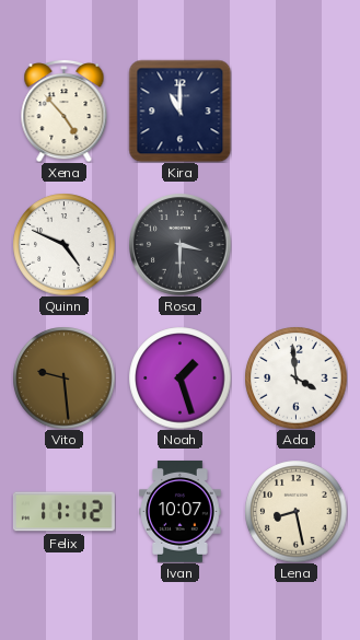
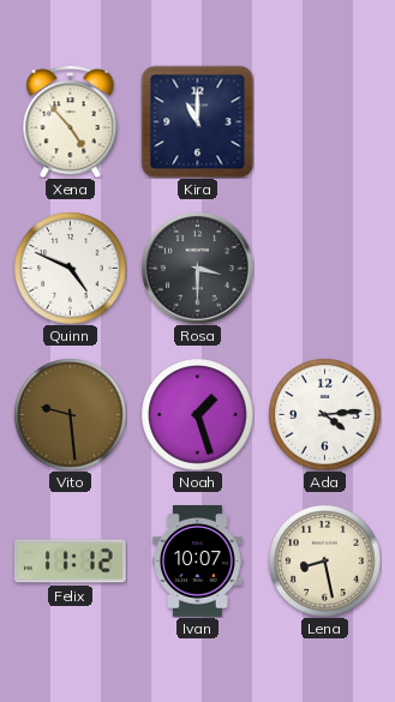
Ada: 3:59 -> 4:14 (324, 414)
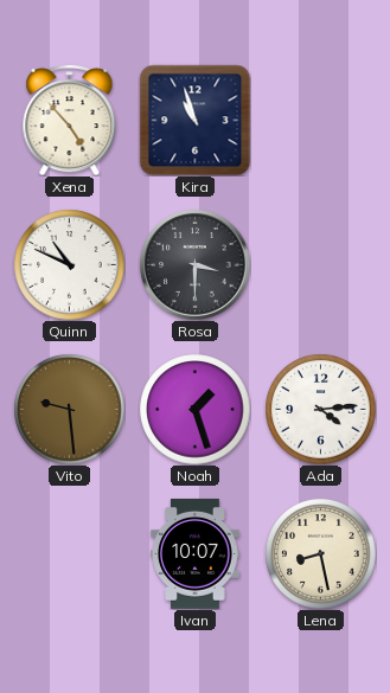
Kira: 11:00 -> 10:57 (194, 120)
Quinn: 4:49 -> 10:49 (69, 264)
Felix: 11:12 -> none (70, 562)
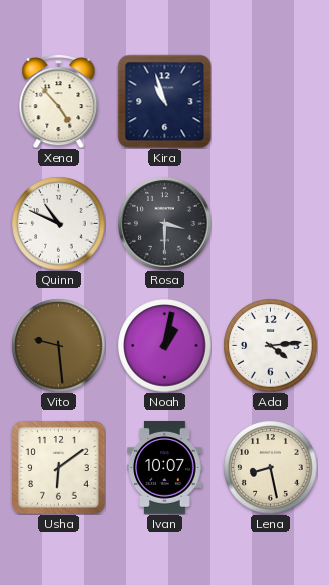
Noah: 1:27 -> 1:02 (164, 345)
Usha: none -> 6:09 (58, 467)
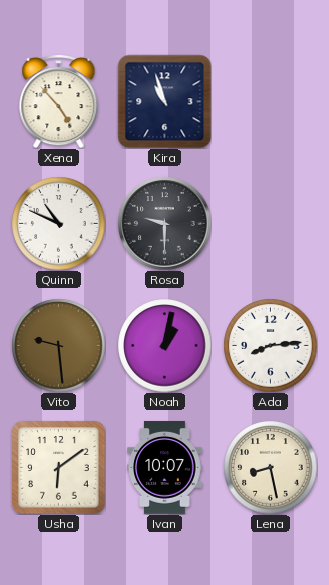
Rosa: 3:30 -> 9:30 (164, 223)
Ada: 4:14 -> 8:14 (270, 345)
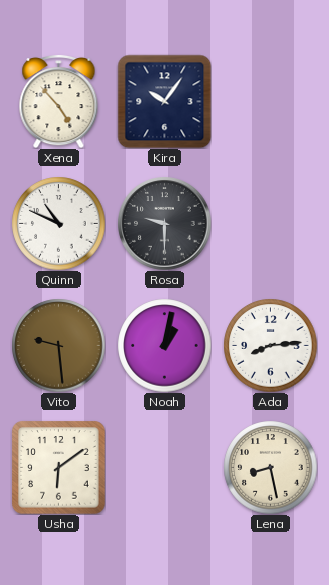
Kira: 10:57 -> 10:06 (164, 101)
Ivan: 10:07 -> none (165, 467)
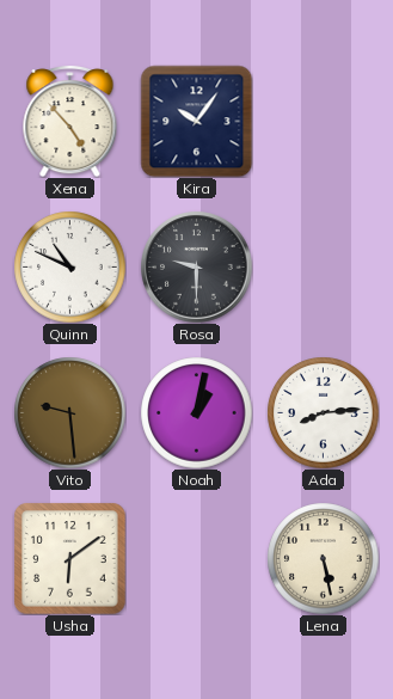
Lena: 8:28 -> 5:28 (323, 558)
